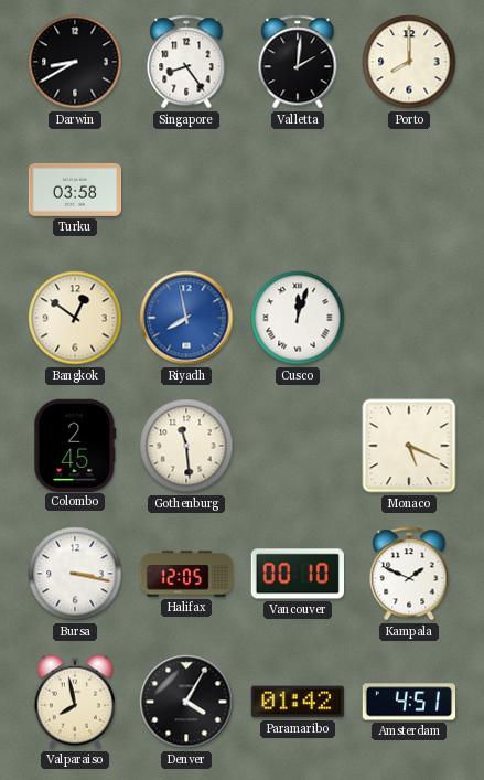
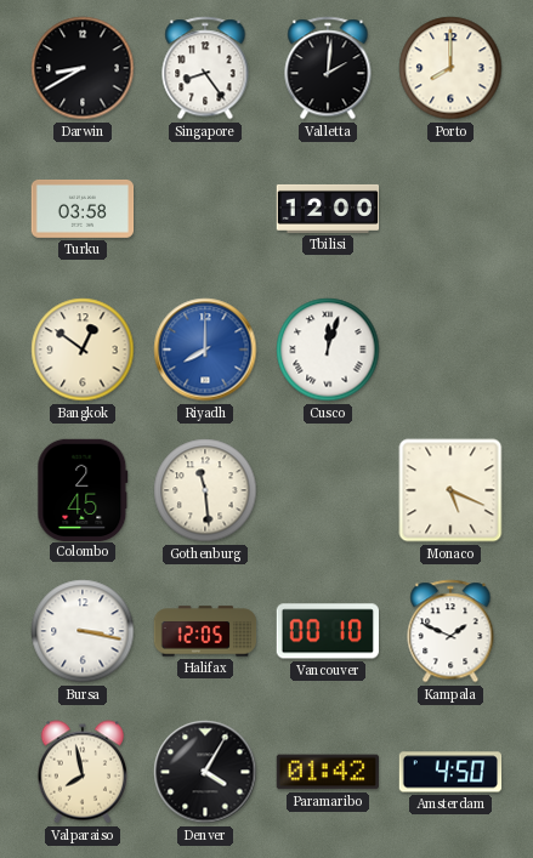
Tbilisi: none -> 12:00 (328, 209)
Riyadh: 7:58 -> 8:00 (205, 350)
Amsterdam: 4:51 -> 4:50 (450, 772)
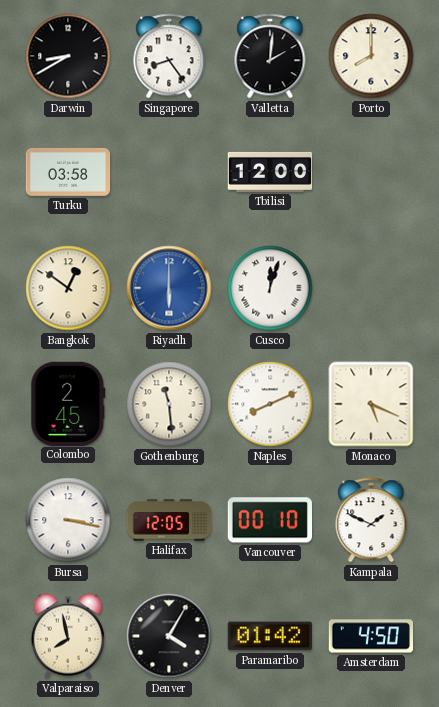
Riyadh: 8:00 -> 6:00 (169, 288)
Naples: none -> 8:11 (270, 404)
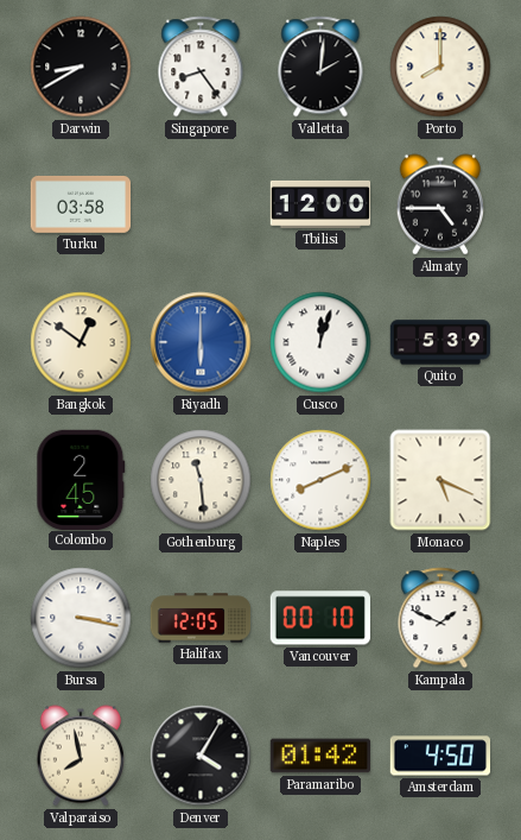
Almaty: none -> 4:45 (439, 204)
Quito: none -> 5:39 (440, 342)
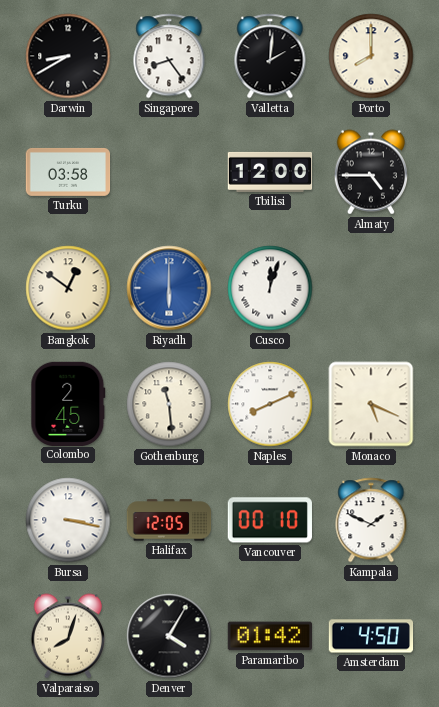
Quito: 5:39 -> none (440, 342)
Valparaiso: 7:58 -> 8:03 (67, 636)
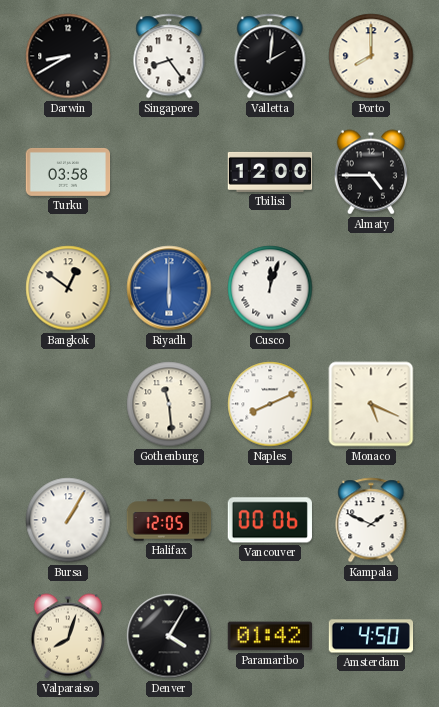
Colombo: 2:45 -> none (68, 403)
Bursa: 3:17 -> 1:05 (68, 520)
Vancouver: 00:10 -> 00:06 (270, 520)
